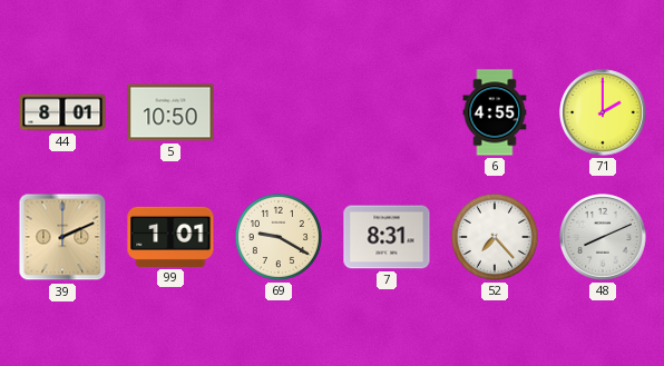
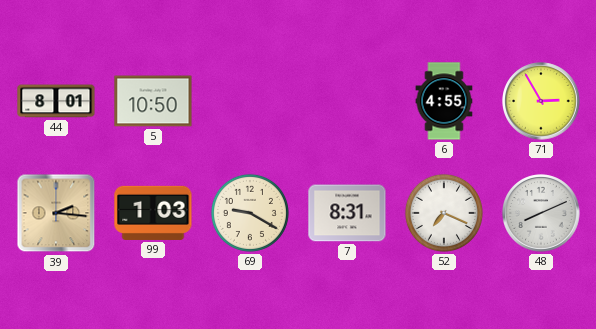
71: 2:00 -> 2:55 (541, 101)
39: 2:11 -> 2:16 (56, 213)
99: 1:01 -> 1:03 (153, 213)
52: 7:23 -> 7:19 (444, 213)
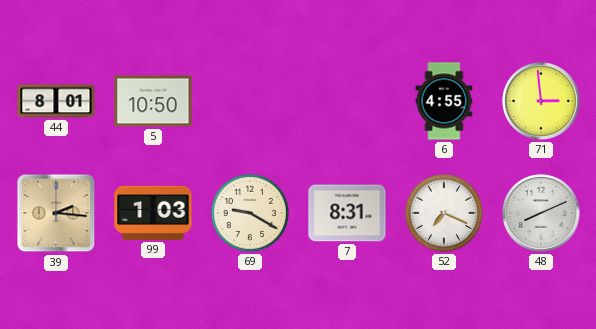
71: 2:55 -> 2:59 (541, 101)
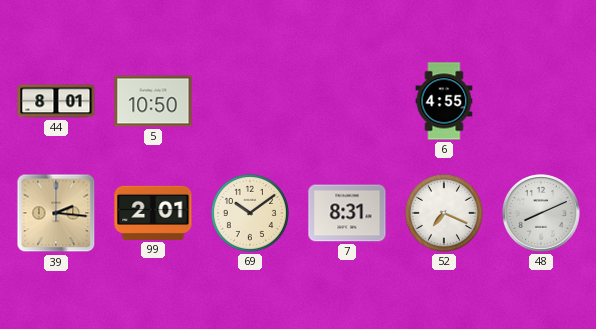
71: 2:59 -> none (541, 101)
99: 1:03 -> 2:01 (153, 213)
69: 9:20 -> 10:09 (250, 213)
